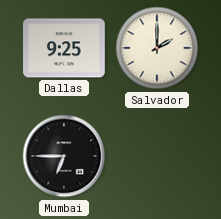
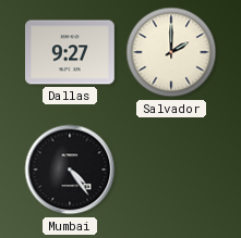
Dallas: 9:25 -> 9:27 (71, 52)
Mumbai: 6:45 -> 4:24 (70, 170)
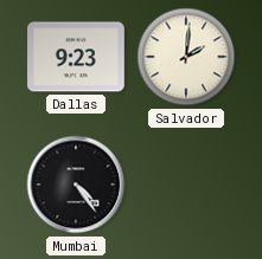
Dallas: 9:27 -> 9:23 (77, 57)
Salvador: 2:00 -> 2:01 (186, 57)
